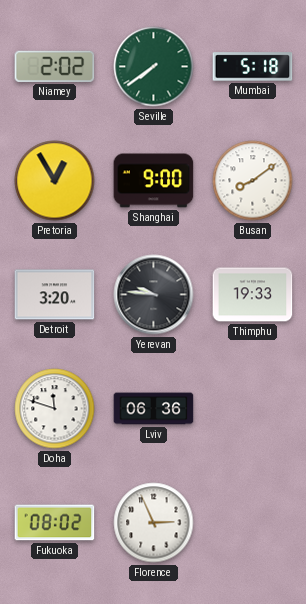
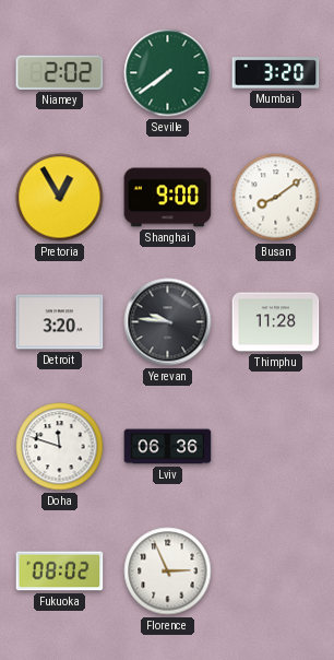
Mumbai: 5:18 -> 3:20 (276, 73)
Thimphu: 19:33 -> 11:28 (276, 322)
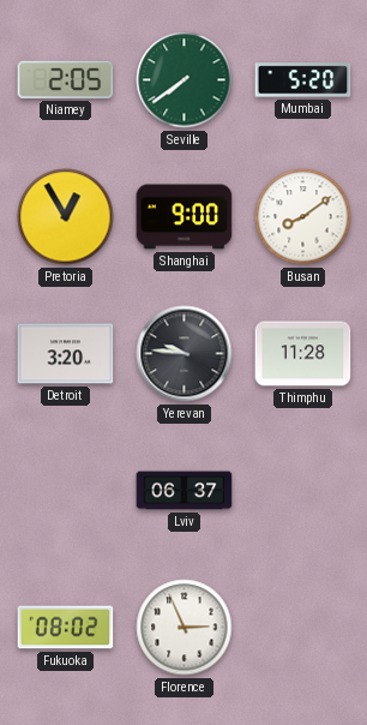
Niamey: 2:02 -> 2:05 (66, 79)
Mumbai: 3:20 -> 5:20 (303, 80)
Doha: 11:48 -> none (60, 447)
Lviv: 06:36 -> 06:37 (185, 491)
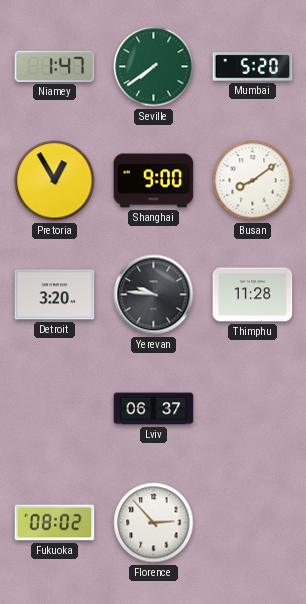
Niamey: 2:05 -> 1:47 (55, 66)
Florence: 2:56 -> 2:53 (154, 523)
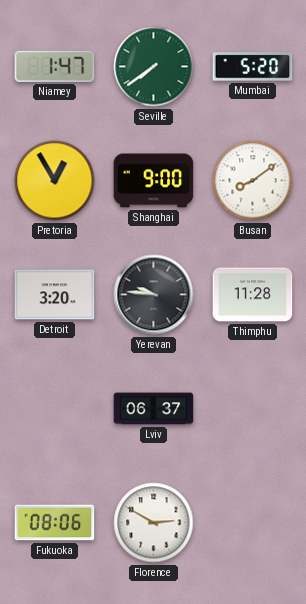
Fukuoka: 08:02 -> 08:06 (55, 523)
Florence: 2:53 -> 2:50 (154, 523)
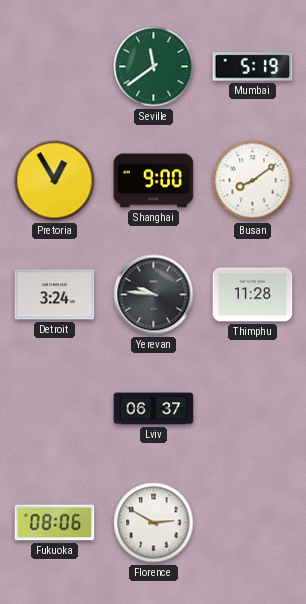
Niamey: 1:47 -> none (55, 66)
Seville: 7:39 -> 11:39 (154, 67)
Mumbai: 5:20 -> 5:19 (253, 67)
Detroit: 3:20 -> 3:24 (55, 295)
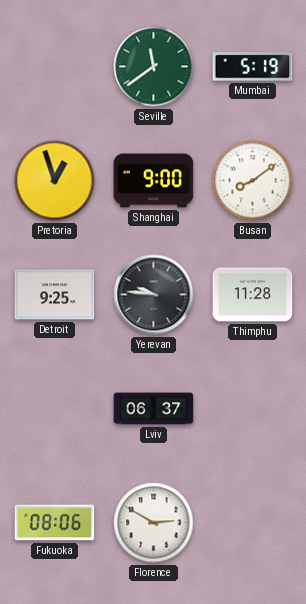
Pretoria: 12:55 -> 12:57 (55, 181)
Detroit: 3:24 -> 9:25 (55, 295)
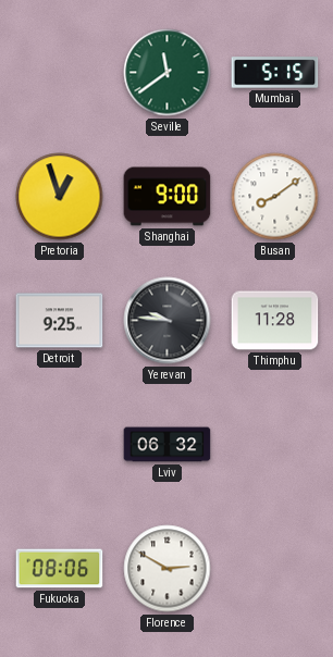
Mumbai: 5:19 -> 5:15 (275, 73)
Lviv: 06:37 -> 06:32 (168, 445)
